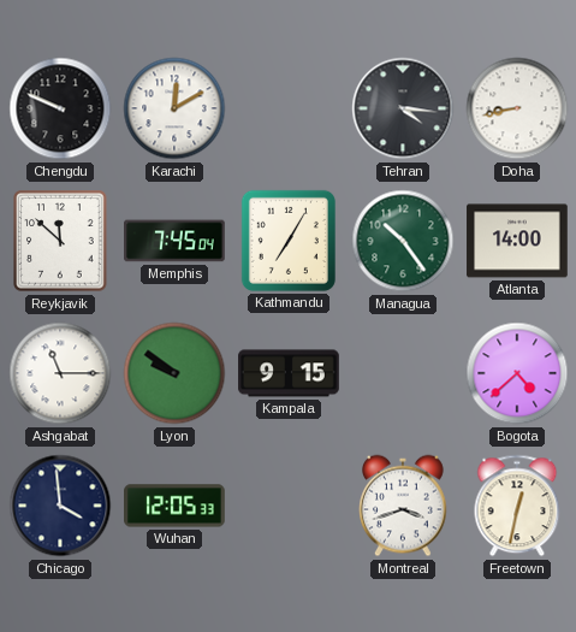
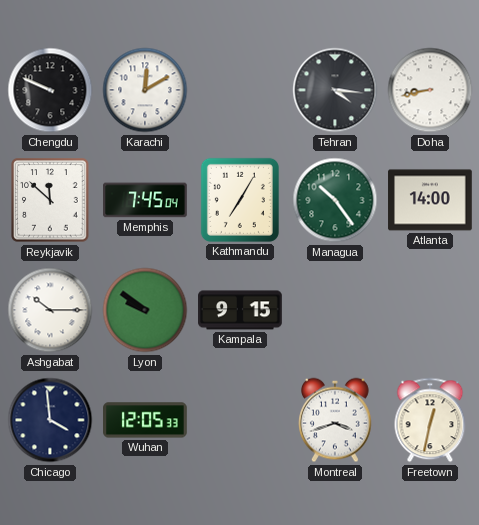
Ashgabat: 11:15 -> 10:15 (50, 310)
Bogota: 4:38 -> none (517, 373)
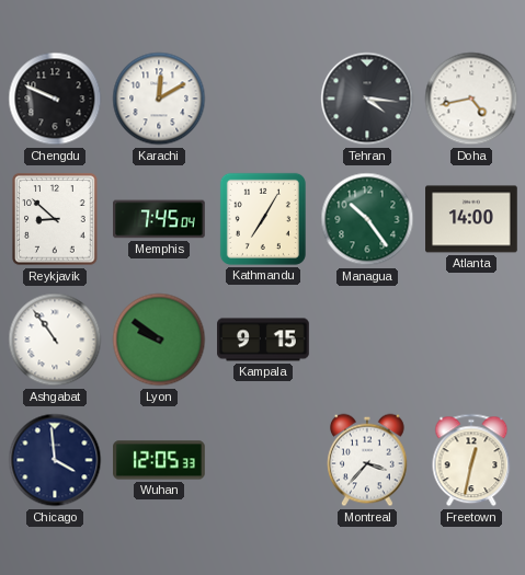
Doha: 8:43 -> 4:43 (471, 99)
Reykjavik: 11:52 -> 8:52 (55, 219)
Ashgabat: 10:15 -> 10:54 (55, 340)
Montreal: 3:42 -> 3:37 (368, 460)
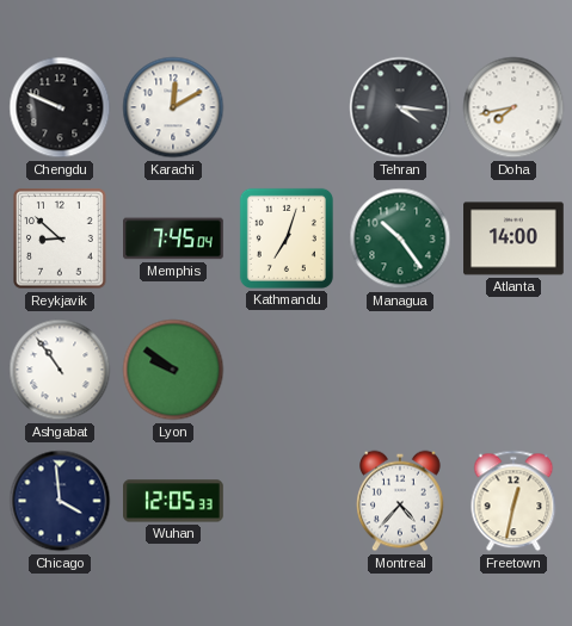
Doha: 4:43 -> 7:43 (513, 107)
Kathmandu: 7:05 -> 7:03 (287, 238)
Kampala: 9:15 -> none (263, 340)
Montreal: 3:37 -> 4:37 (401, 501)
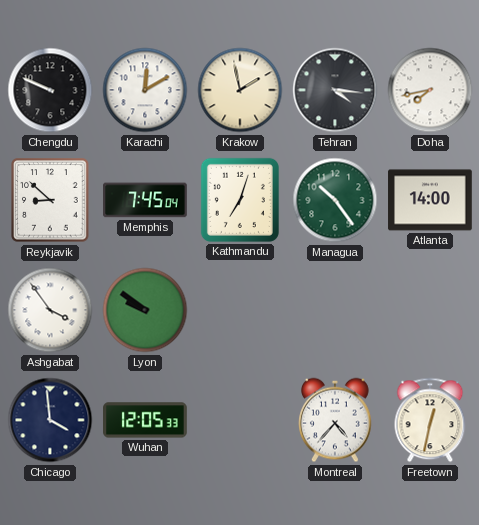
Krakow: none -> 1:58 (240, 90)
Ashgabat: 10:54 -> 3:54 (50, 310)
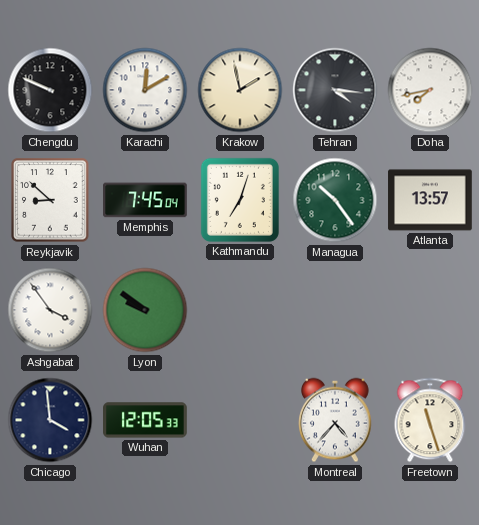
Atlanta: 14:00 -> 13:57 (430, 200)
Freetown: 12:32 -> 11:27 (430, 420)
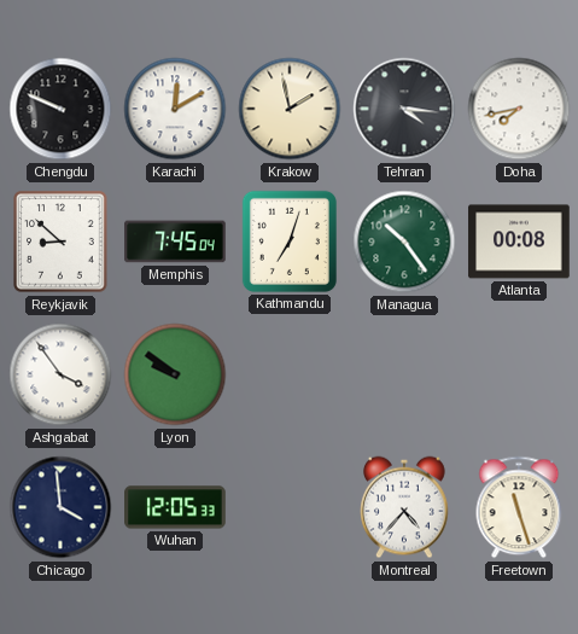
Atlanta: 13:57 -> 00:08 (519, 242)
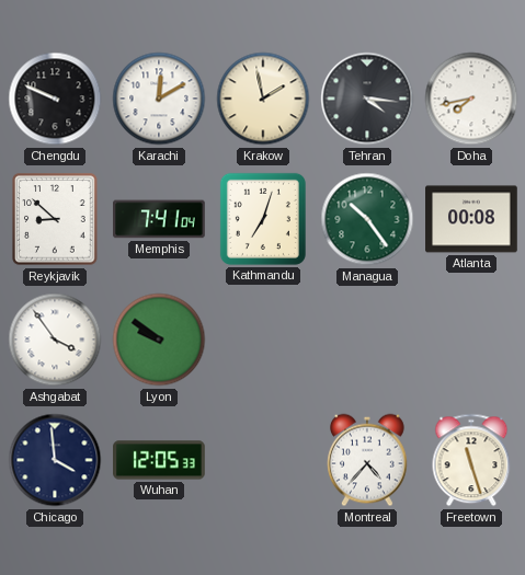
Memphis: 7:45 -> 7:41 (159, 219)
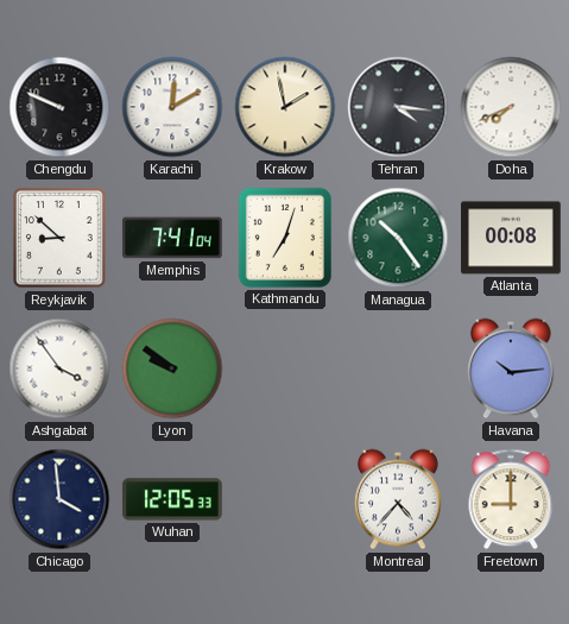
Doha: 7:43 -> 7:41 (511, 107)
Havana: none -> 10:14 (512, 368)
Freetown: 11:27 -> 9:00 (511, 499)
